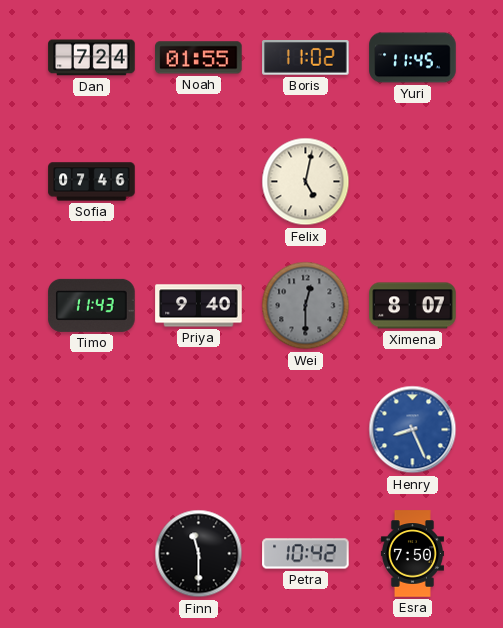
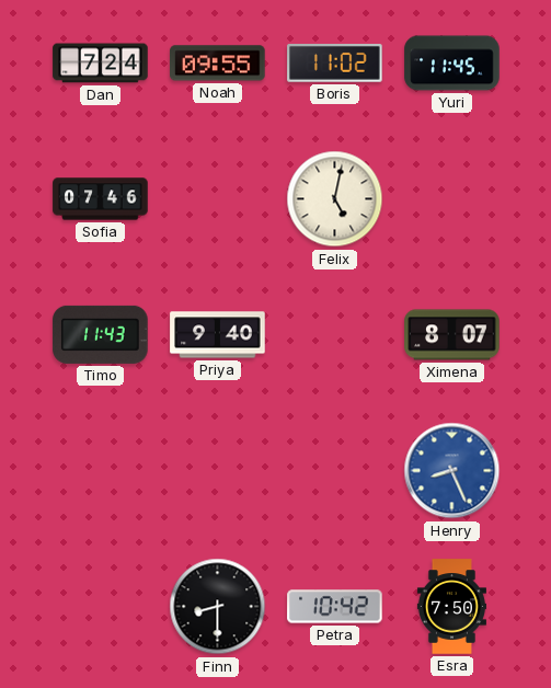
Noah: 01:55 -> 09:55 (218, 64)
Wei: 12:30 -> none (306, 306)
Finn: 11:30 -> 8:30 (218, 607)
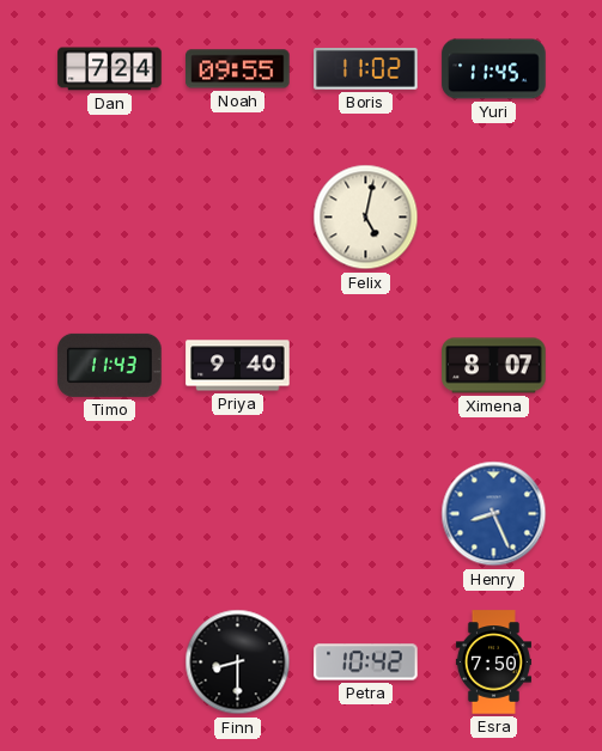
Sofia: 07:46 -> none (101, 199)
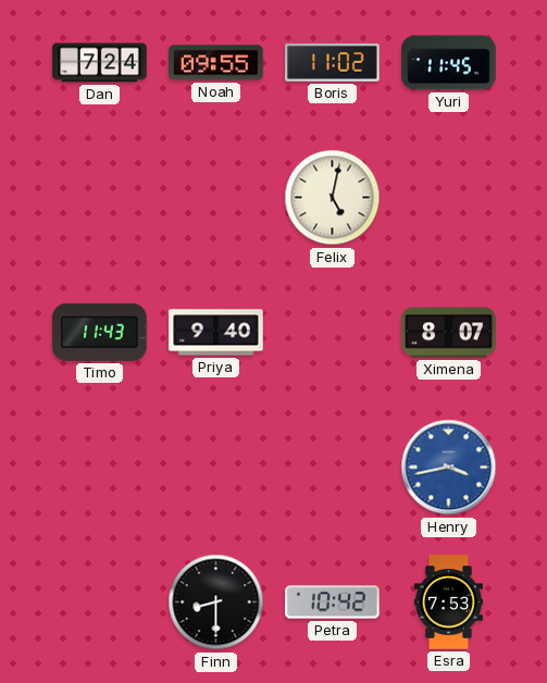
Henry: 8:26 -> 3:43 (449, 468)
Esra: 7:50 -> 7:53 (448, 603)
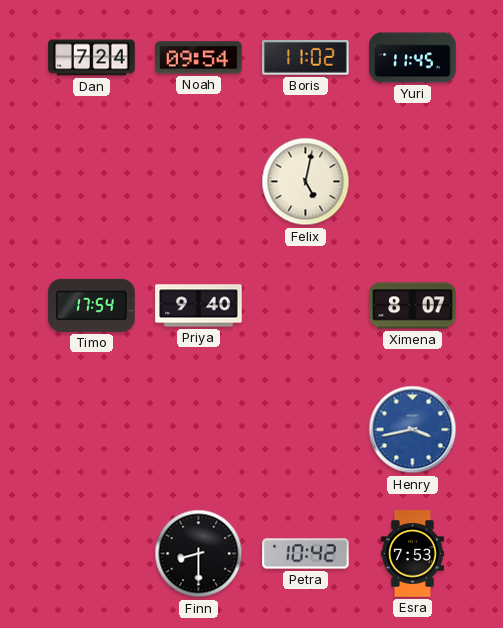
Noah: 09:55 -> 09:54 (199, 58)
Timo: 11:43 -> 17:54 (92, 305)
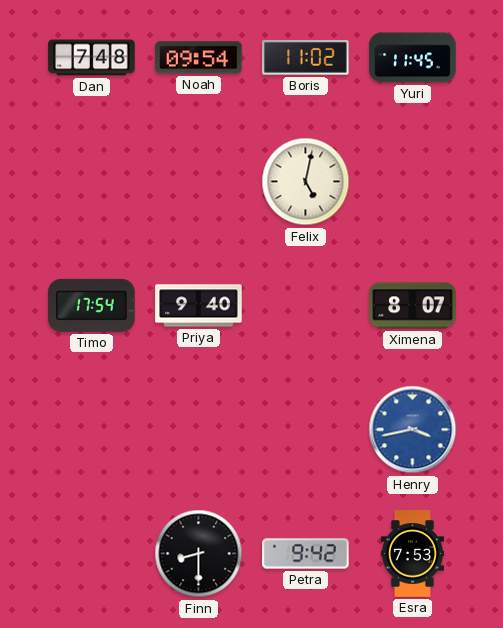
Dan: 7:24 -> 7:48 (92, 58)
Petra: 10:42 -> 9:42 (306, 554)
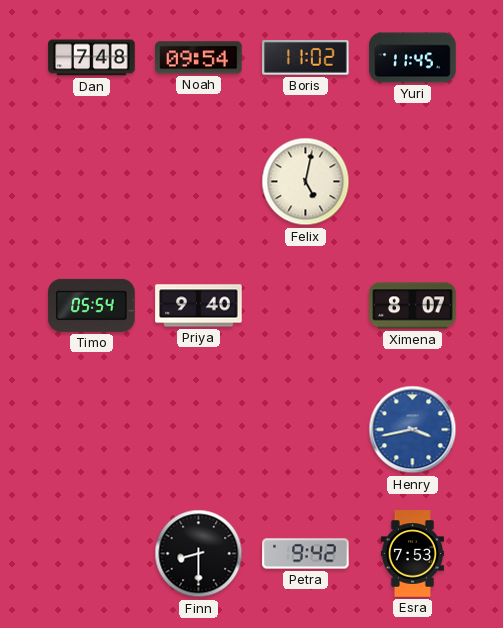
Timo: 17:54 -> 05:54 (92, 305)
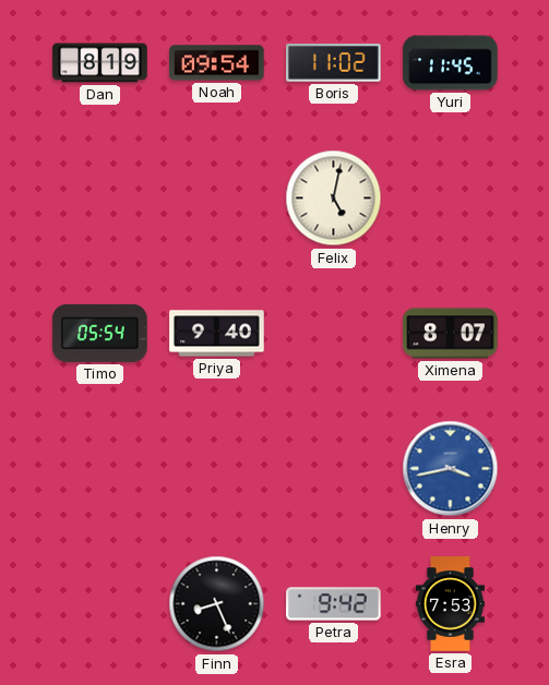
Dan: 7:48 -> 8:19 (100, 63)
Finn: 8:30 -> 8:26 (217, 604)
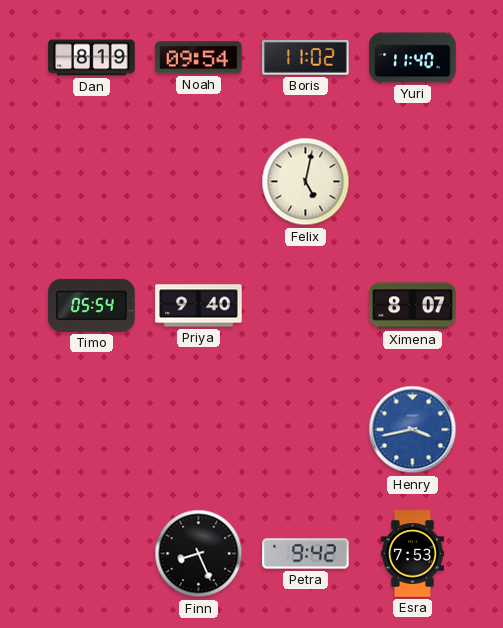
Yuri: 11:45 -> 11:40 (413, 58)
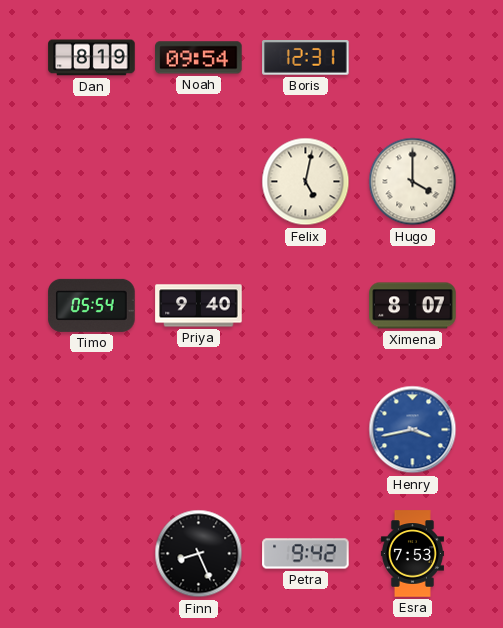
Boris: 11:02 -> 12:31 (306, 58)
Yuri: 11:40 -> none (413, 58)
Hugo: none -> 4:00 (413, 182)
